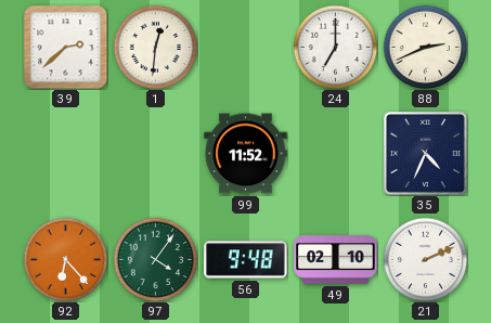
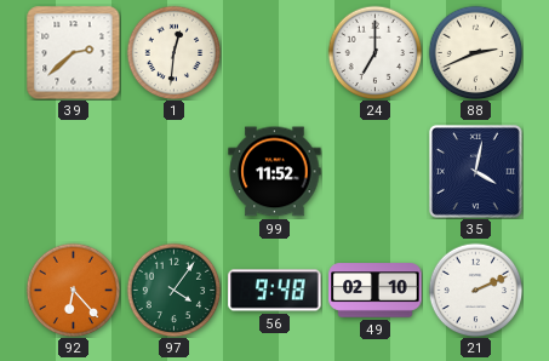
35: 4:34 -> 4:02 (476, 172)
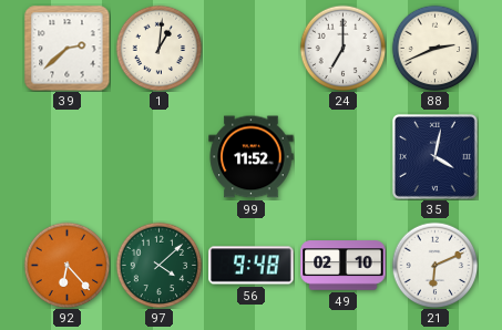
1: 12:31 -> 1:01 (158, 48)
97: 4:06 -> 4:08 (158, 265)
21: 2:11 -> 6:11 (434, 265)
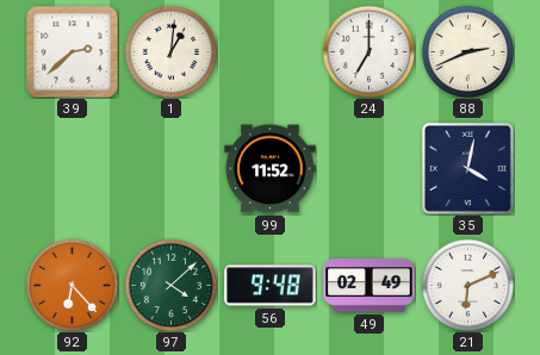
49: 02:10 -> 02:49 (370, 286)
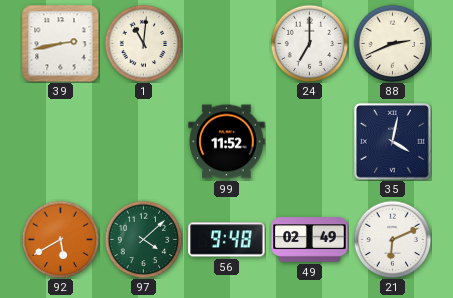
39: 2:38 -> 2:43 (60, 43)
1: 1:01 -> 11:01 (143, 43)
92: 6:23 -> 5:40 (60, 239)
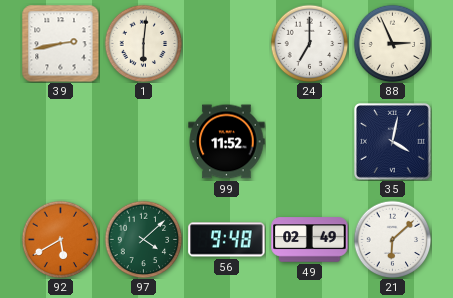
1: 11:01 -> 6:01 (143, 43)
88: 2:41 -> 2:56 (392, 43)
21: 6:11 -> 6:08 (392, 239)
